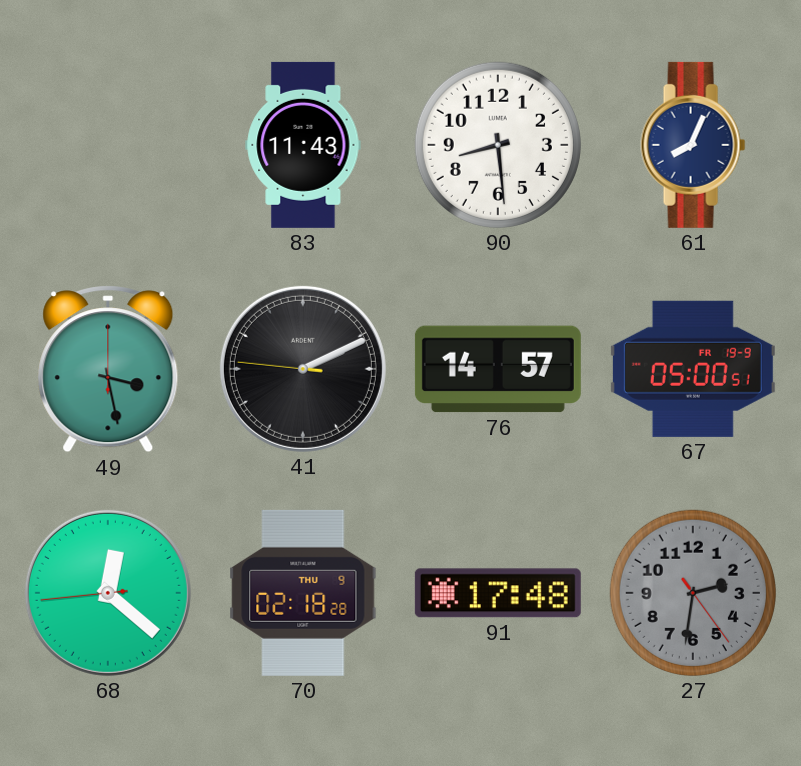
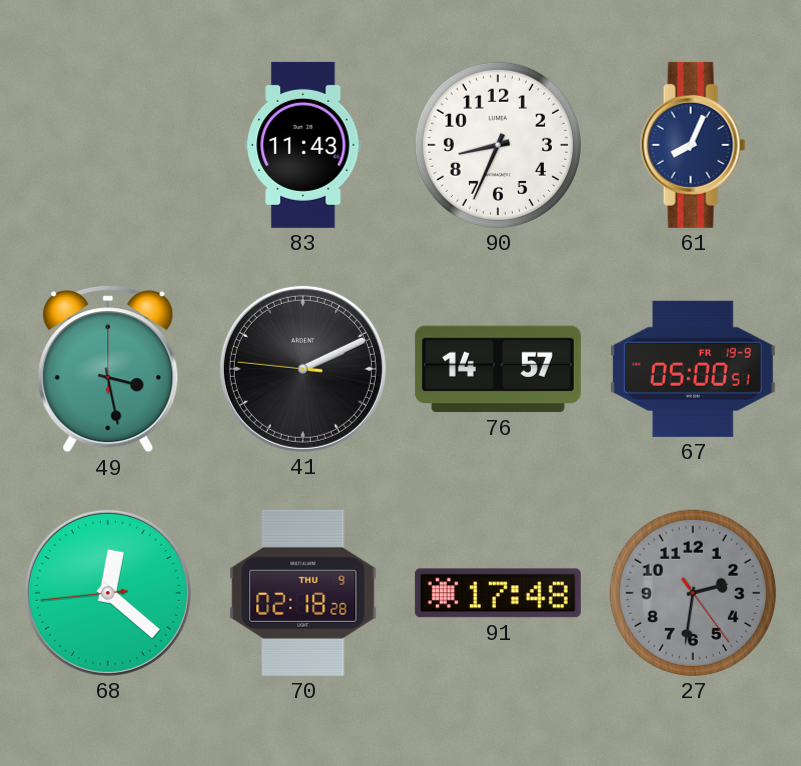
90: 8:29 -> 8:34 (498, 145)
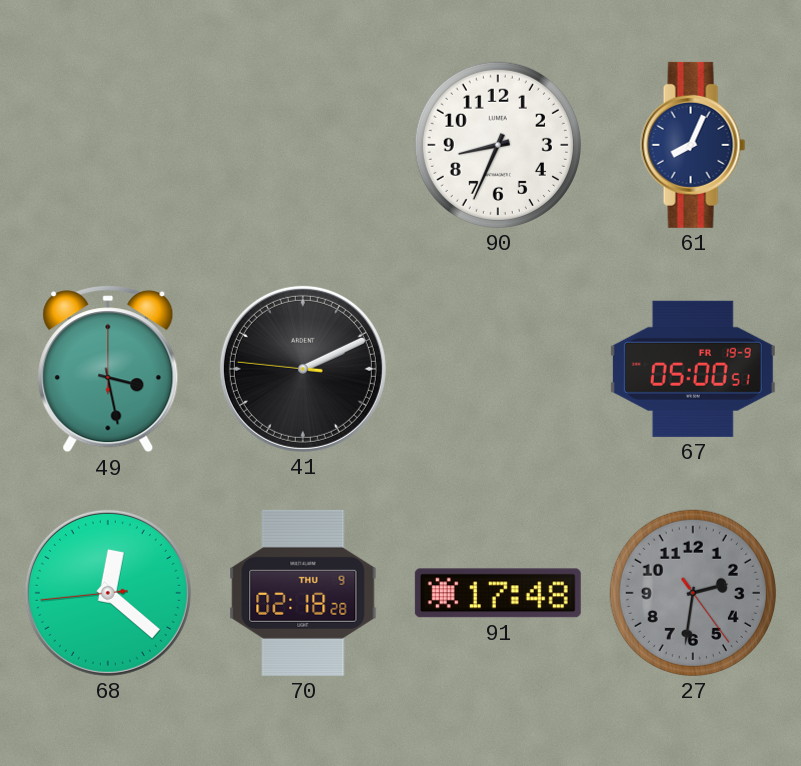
83: 11:43 -> none (303, 145)
76: 14:57 -> none (498, 369)
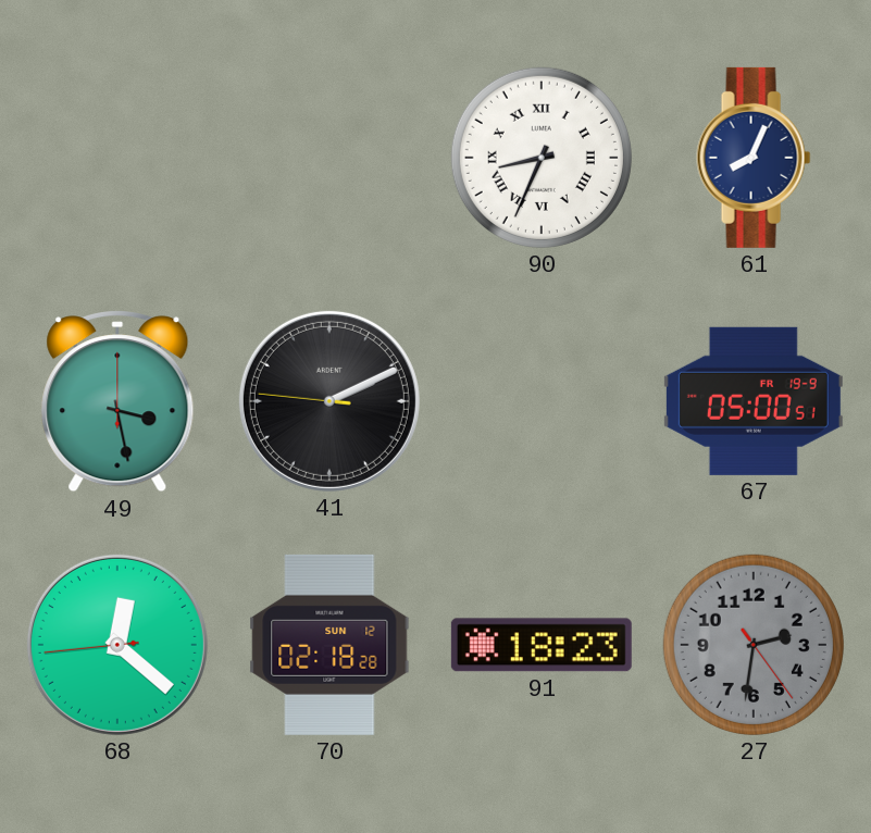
90 numerals: Arabic -> Roman (542, 158)
70 date: THU 9 -> SUN 12 (329, 645)
91: 17:48 -> 18:23 (542, 645)
